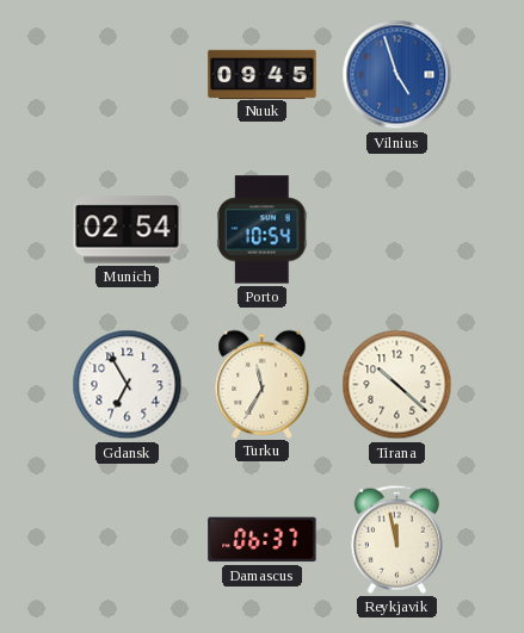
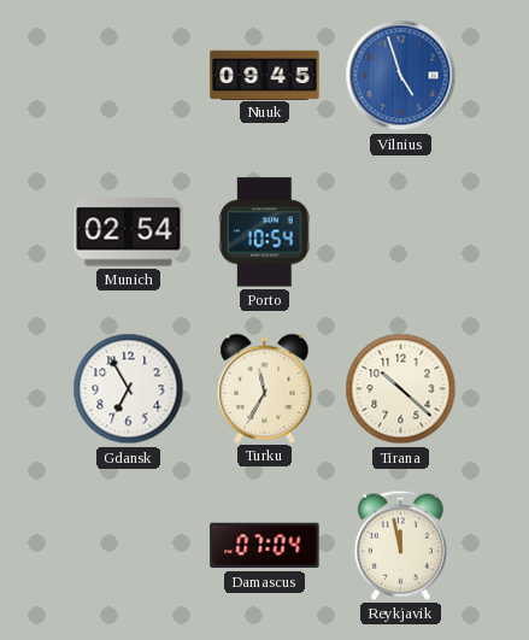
Damascus: 06:37 -> 07:04 (265, 546)
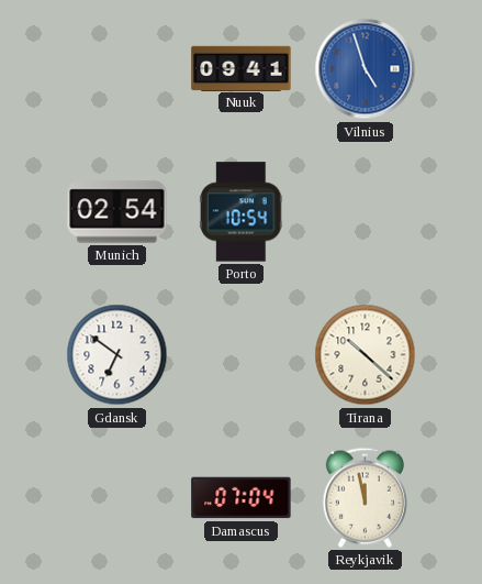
Nuuk: 09:45 -> 09:41 (242, 68)
Gdansk: 6:55 -> 6:51 (117, 355)
Turku: 11:35 -> none (265, 388)
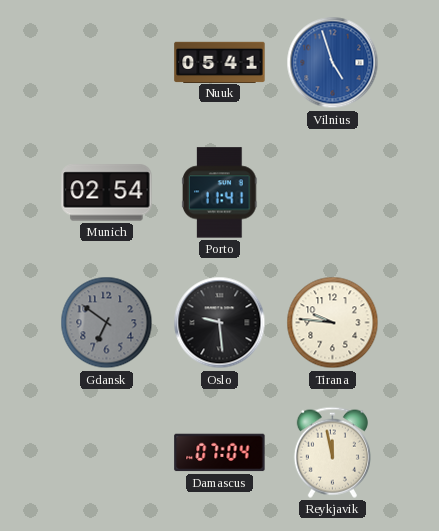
Nuuk: 09:41 -> 05:41 (220, 62)
Porto: 10:54 -> 11:41 (220, 193)
Gdansk dial: white -> grey (107, 323)
Oslo: none -> 9:29 (220, 323)
Tirana: 10:22 -> 9:46 (333, 323)
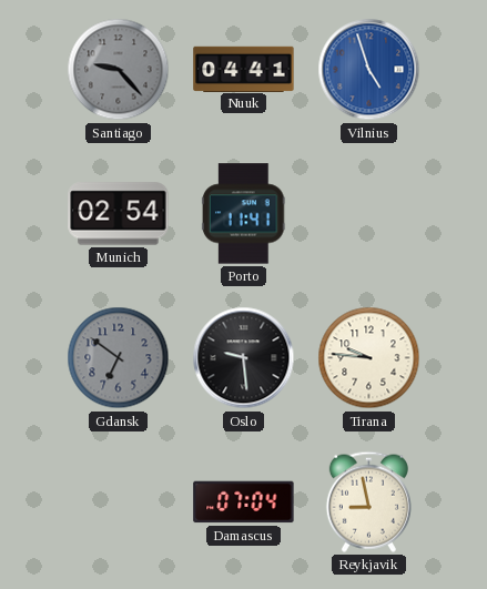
Santiago: none -> 9:23 (119, 70)
Nuuk: 05:41 -> 04:41 (244, 69)
Reykjavik: 11:58 -> 8:58 (368, 501)
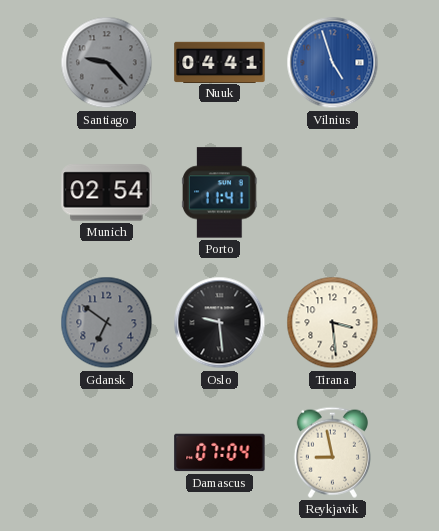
Tirana: 9:46 -> 3:29 (333, 323)
